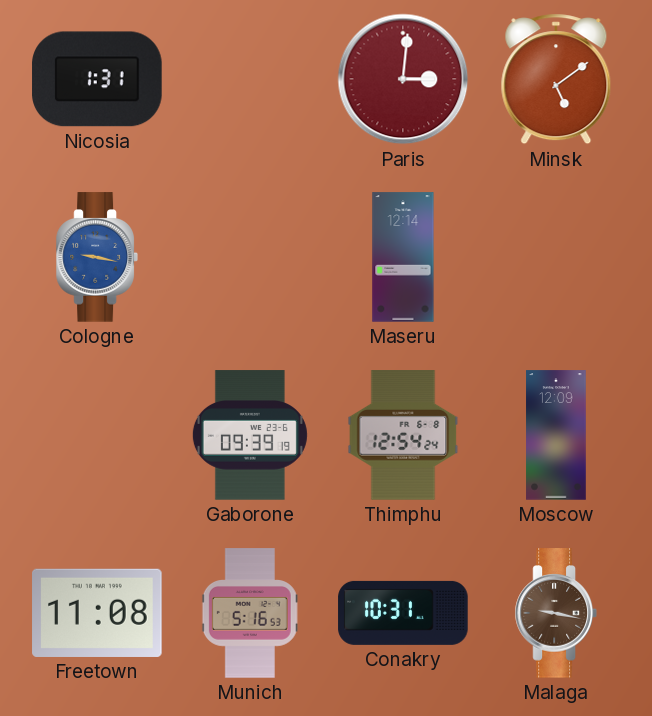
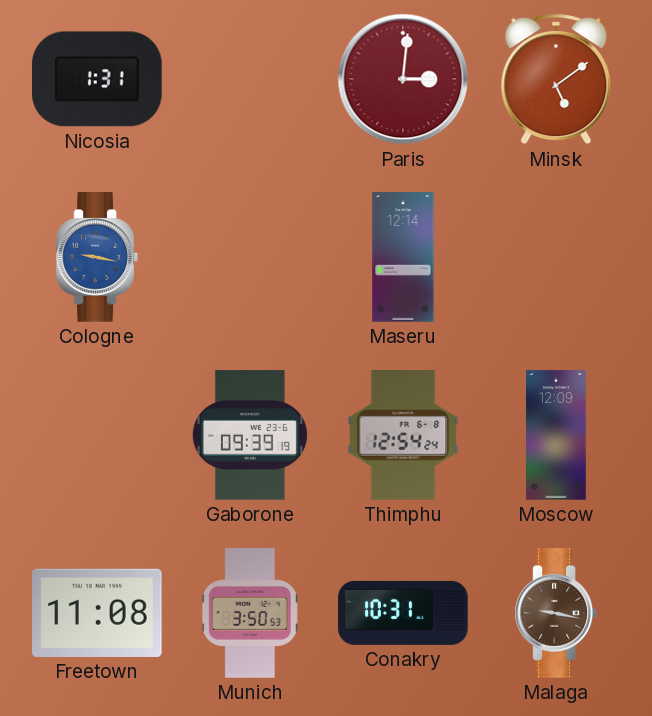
Munich: 5:16 -> 3:50 (250, 613)
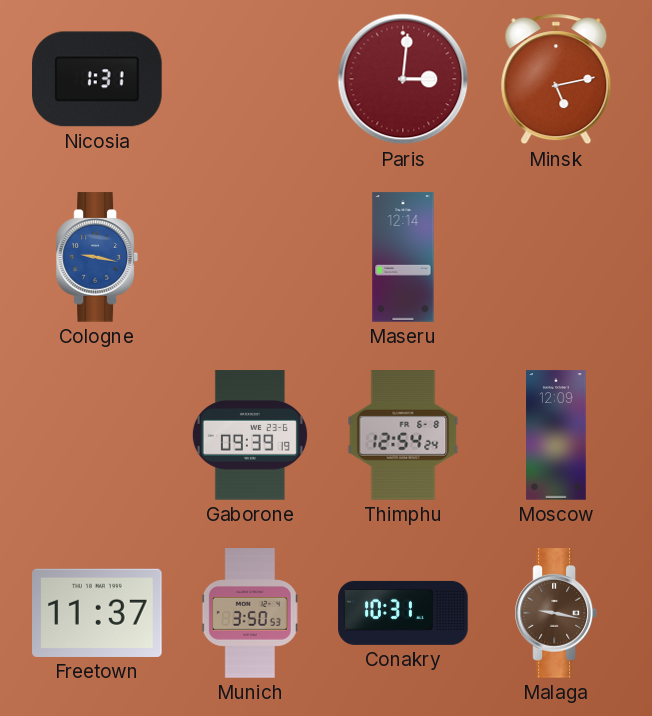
Minsk: 5:09 -> 5:13 (556, 79)
Freetown: 11:08 -> 11:37 (97, 613)
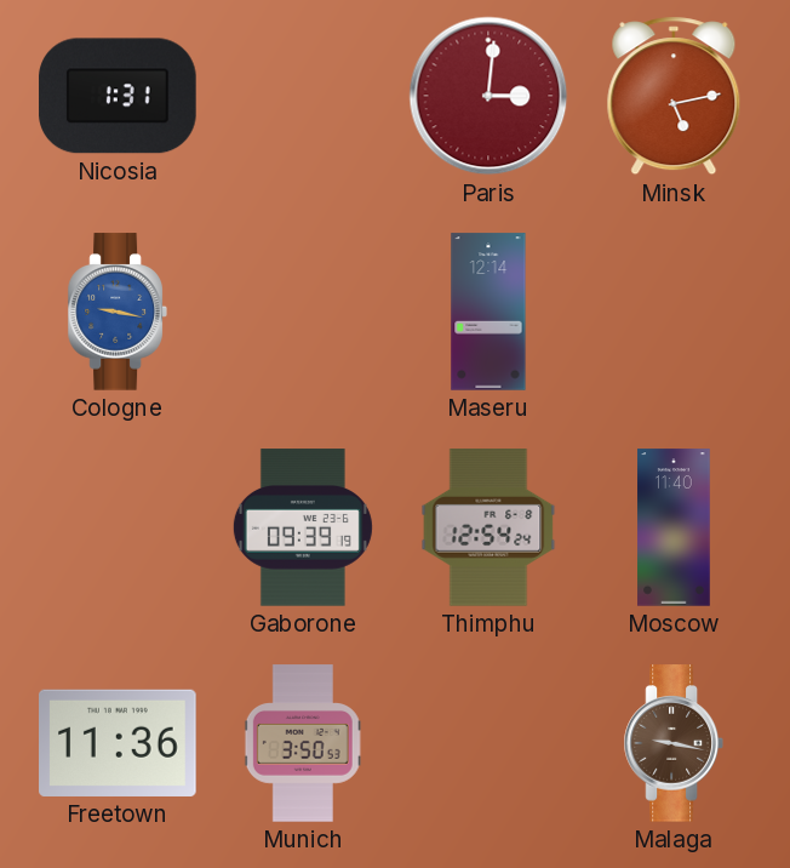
Moscow: 12:09 -> 11:40 (674, 527)
Freetown: 11:37 -> 11:36 (118, 743)
Conakry: 10:31 -> none (403, 613)
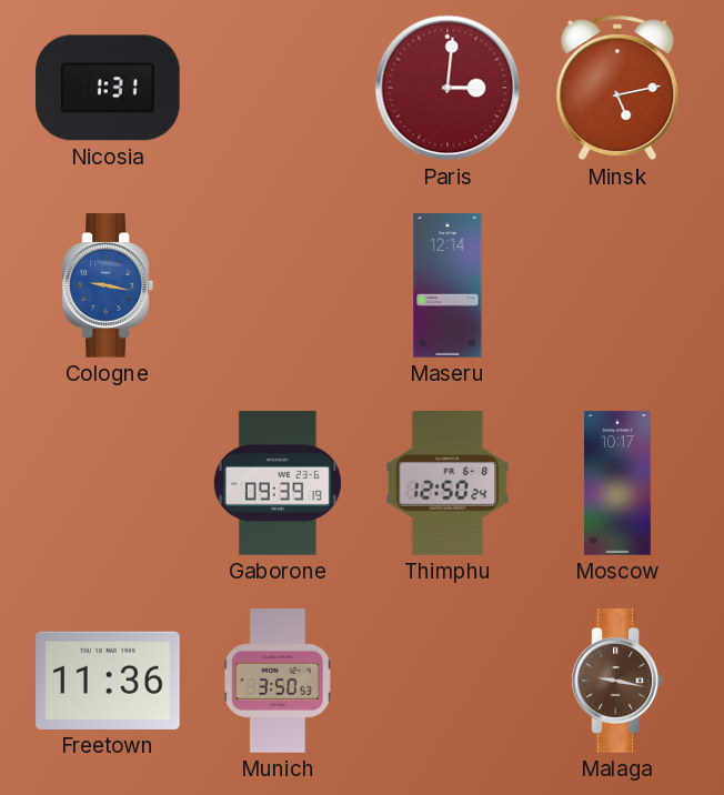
Thimphu: 12:54 -> 12:50 (448, 483)
Moscow: 11:40 -> 10:17 (617, 483)
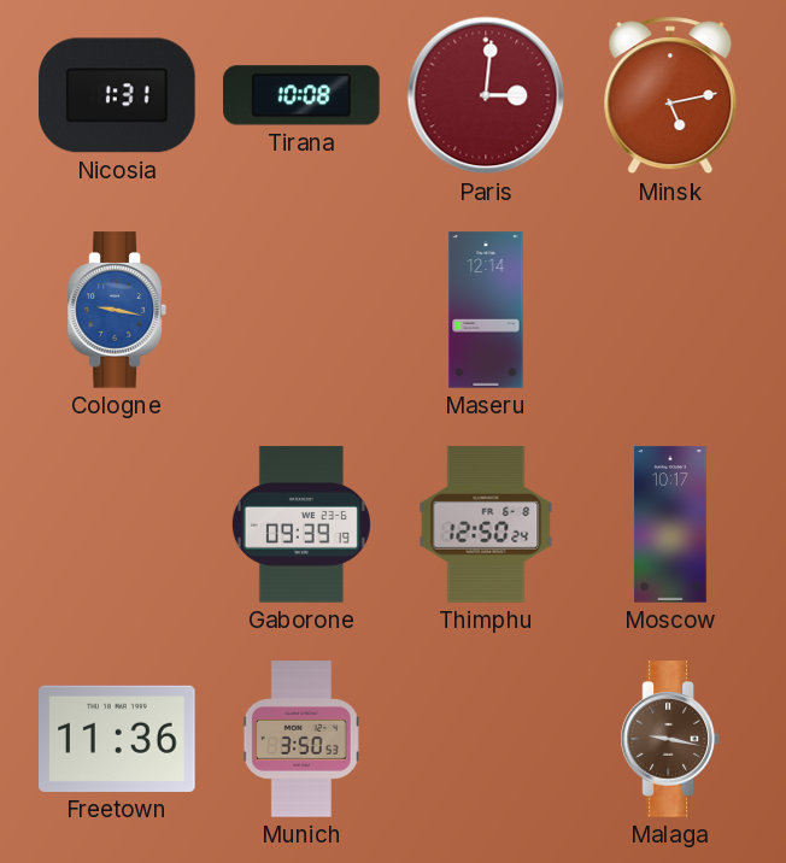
Tirana: none -> 10:08 (301, 95)
